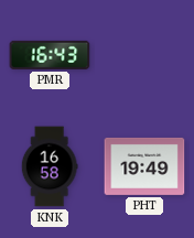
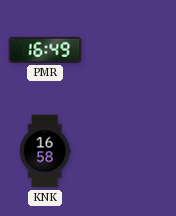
PMR: 16:43 -> 16:49 (45, 50)
PHT: 19:49 -> none (144, 166)
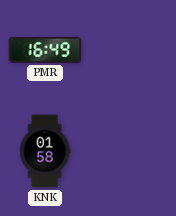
KNK: 16:58 -> 01:58 (45, 151)
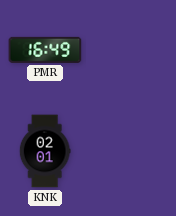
KNK: 01:58 -> 02:01 (45, 151)
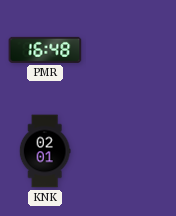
PMR: 16:49 -> 16:48 (45, 50)
